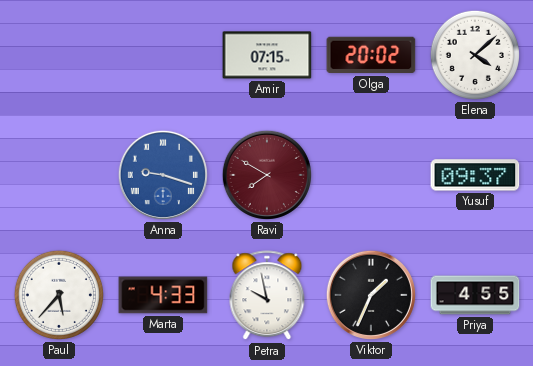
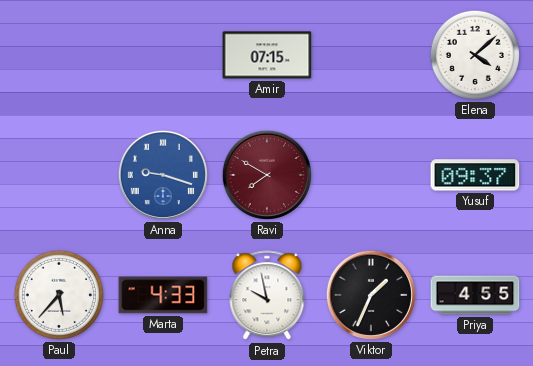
Olga: 20:02 -> none (371, 55)
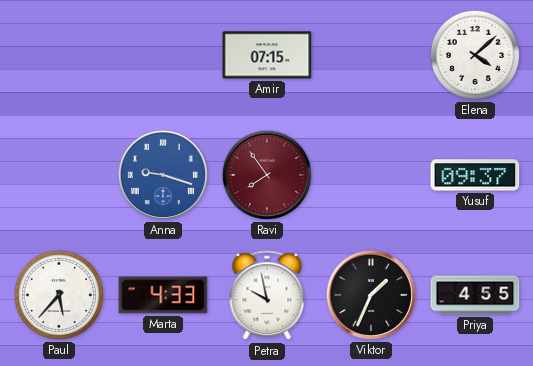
Ravi: 7:50 -> 7:54 (267, 175)
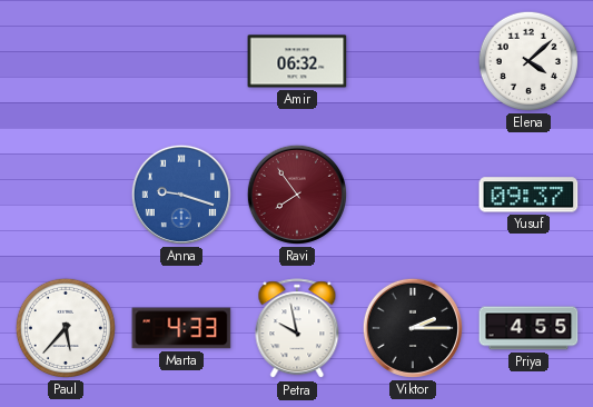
Amir: 07:15 -> 06:32 (297, 61)
Viktor: 1:34 -> 2:15 (413, 328)
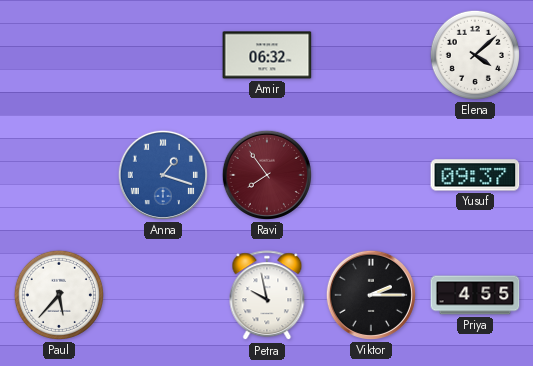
Anna: 9:18 -> 1:18 (163, 175)
Marta: 4:33 -> none (181, 328)
